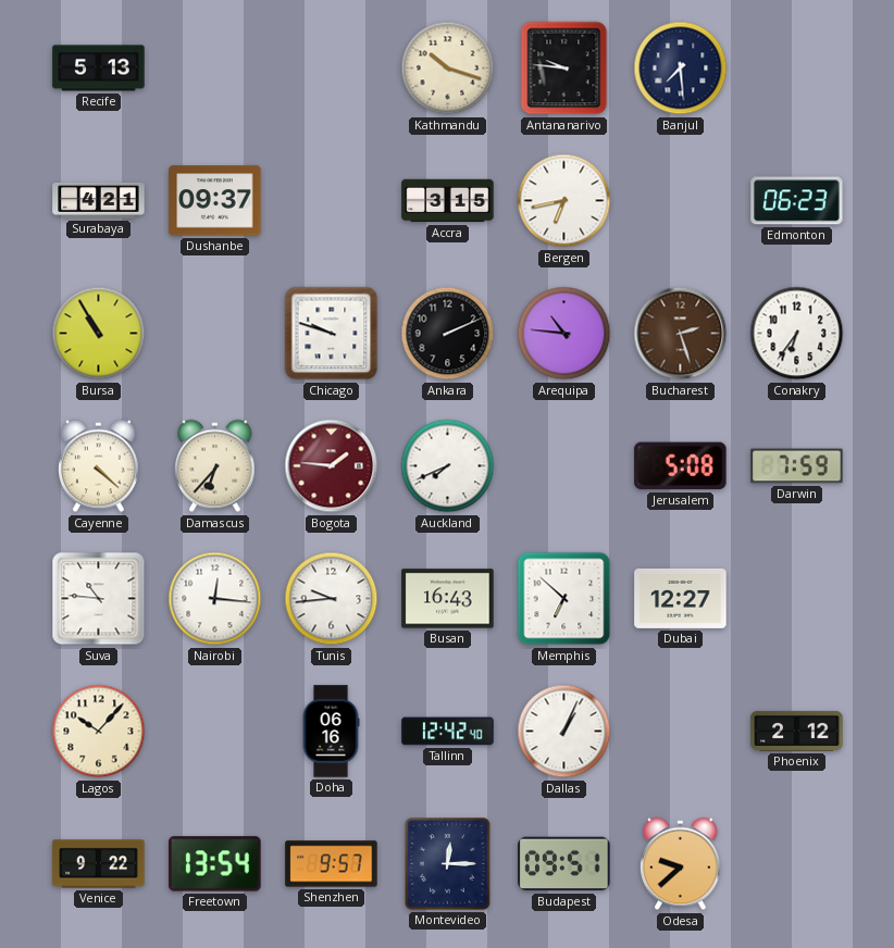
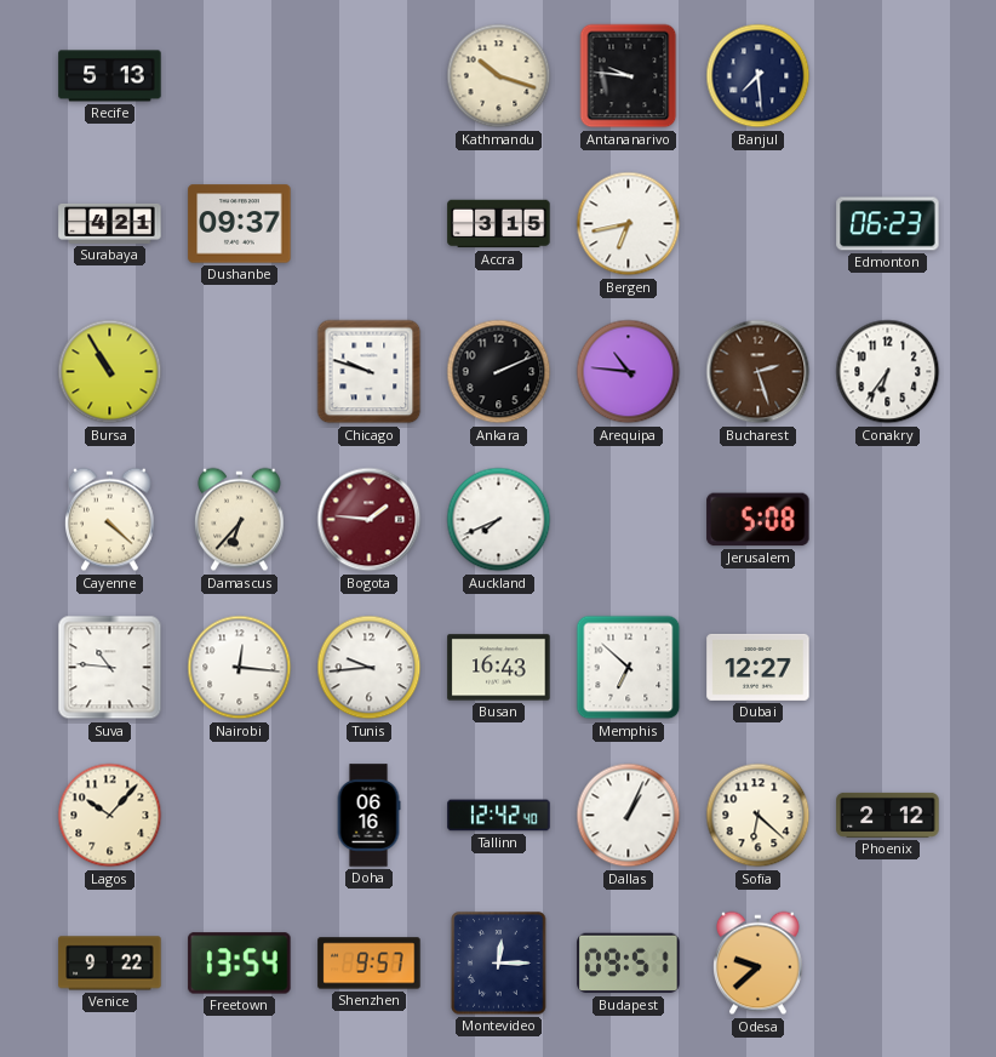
Darwin: 7:59 -> none (797, 466)
Sofia: none -> 6:22 (759, 816)
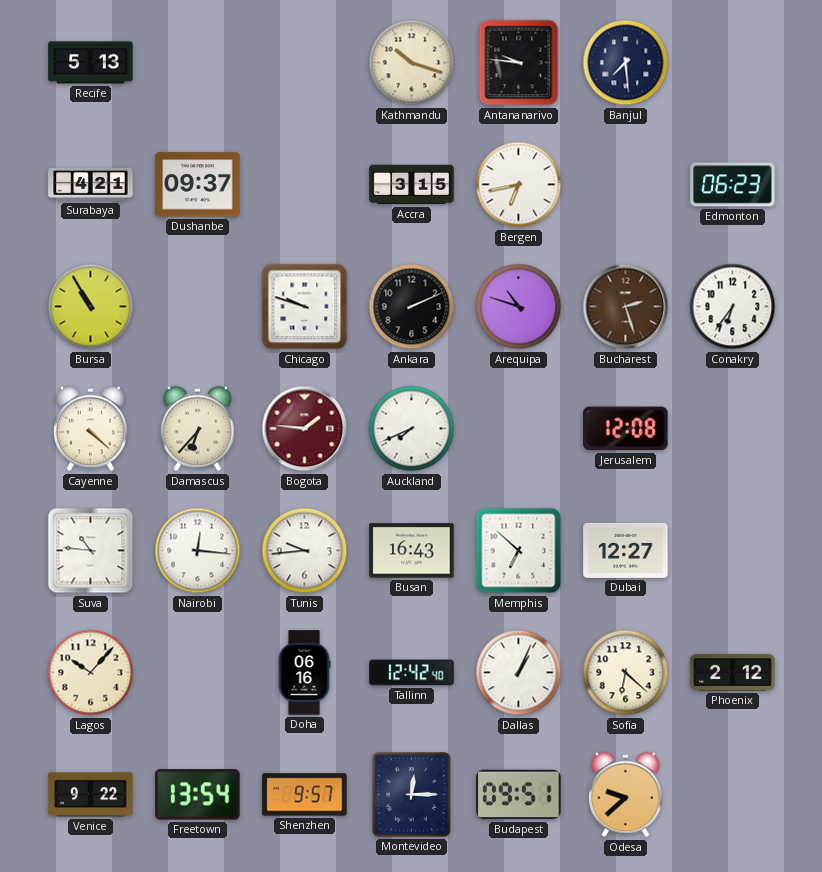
Arequipa: 10:46 -> 10:48 (519, 307)
Jerusalem: 5:08 -> 12:08 (626, 429)
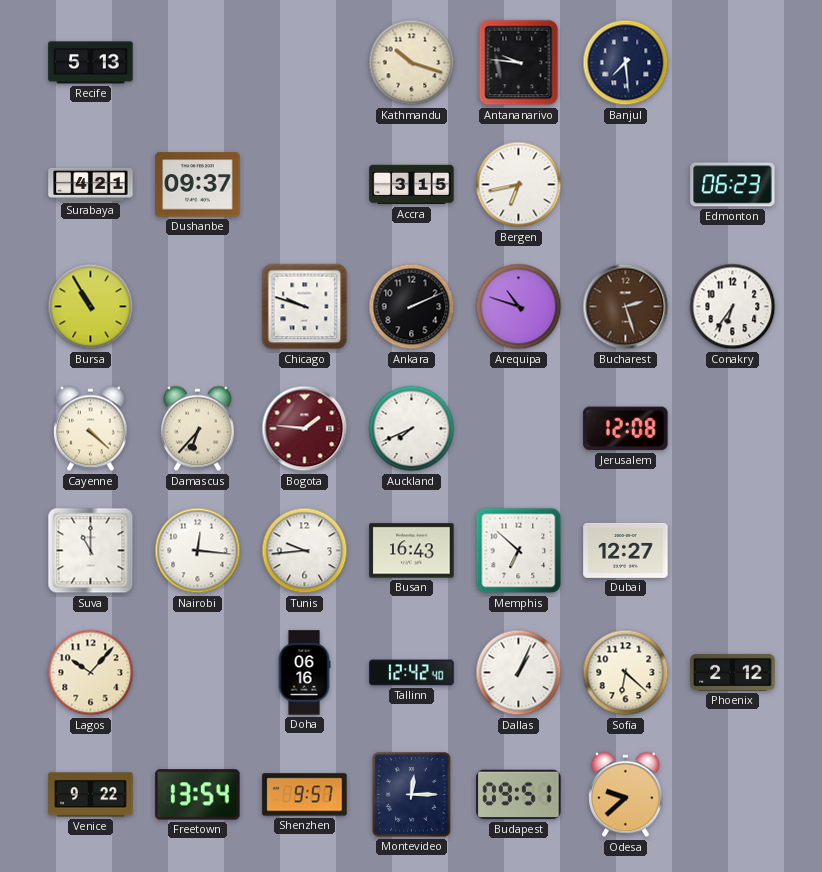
Suva: 10:46 -> 11:00 (91, 551)
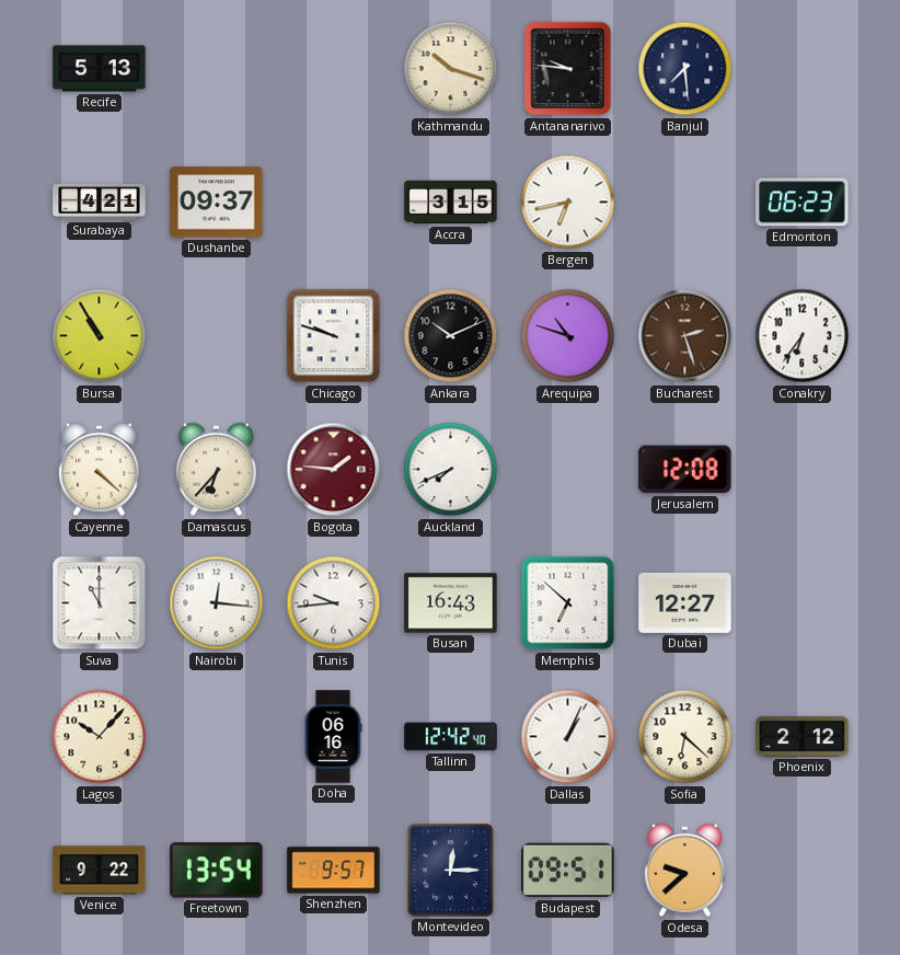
Ankara: 2:11 -> 10:11 (451, 336)
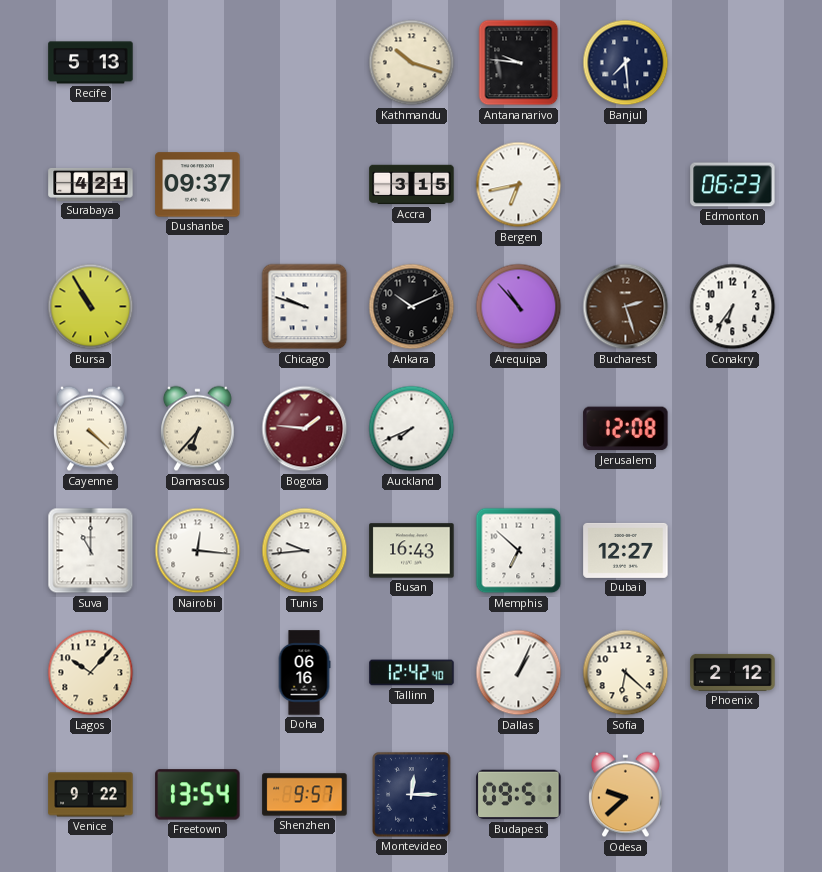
Arequipa: 10:48 -> 10:53 (519, 307)
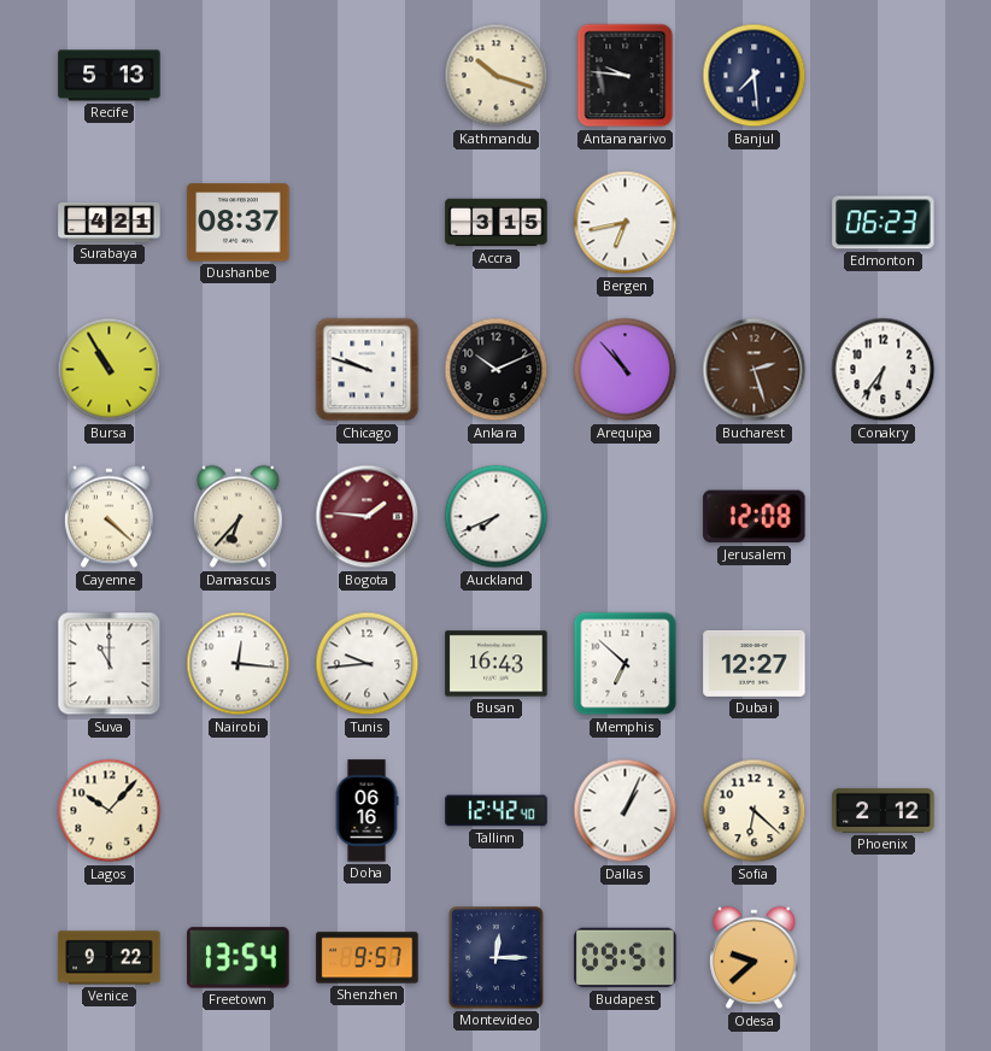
Dushanbe: 09:37 -> 08:37 (239, 223)
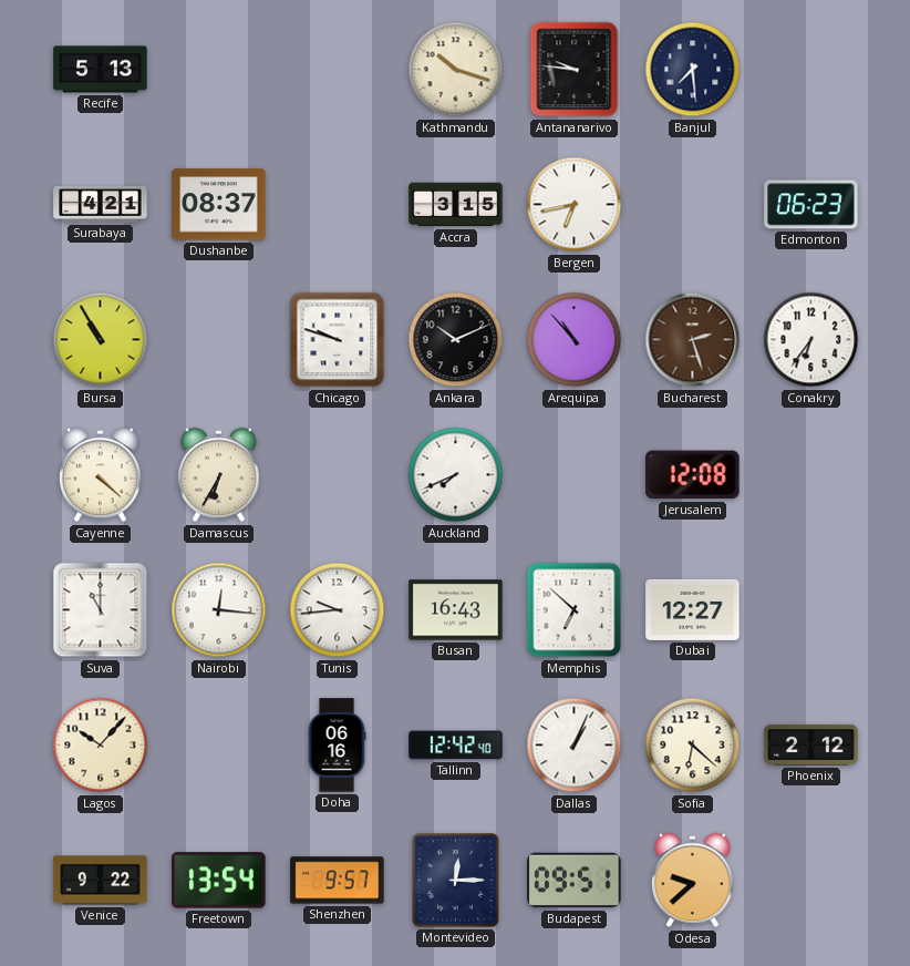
Damascus: 6:37 -> 6:35 (219, 475)
Bogota: 1:46 -> none (368, 517)
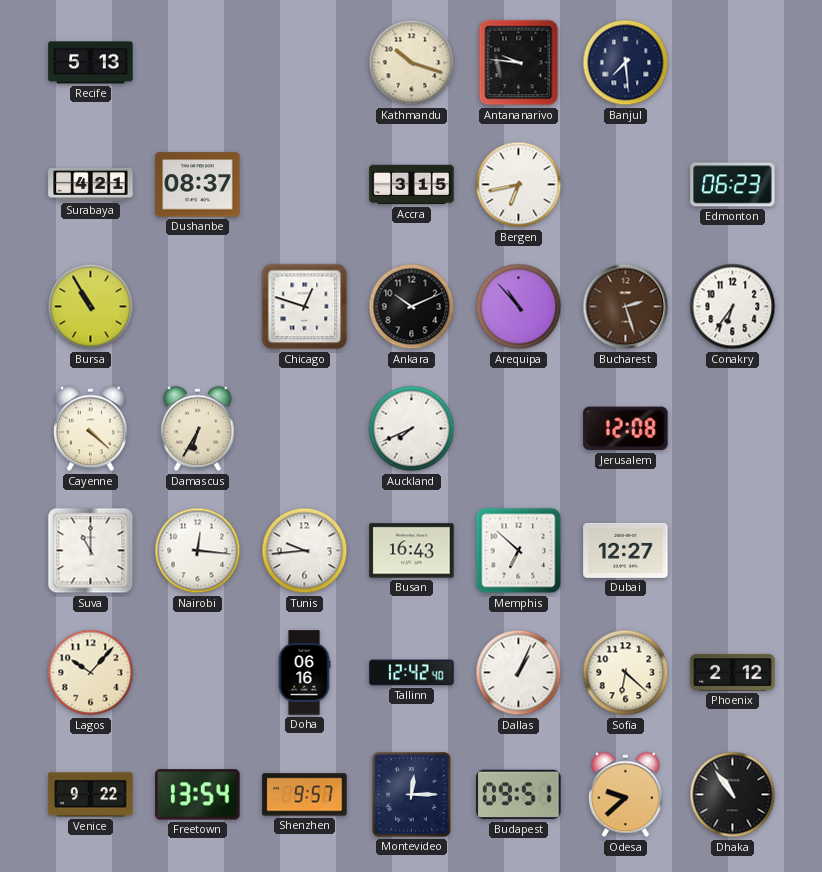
Chicago: 9:48 -> 12:48 (305, 307)
Dhaka: none -> 10:54 (733, 795)
